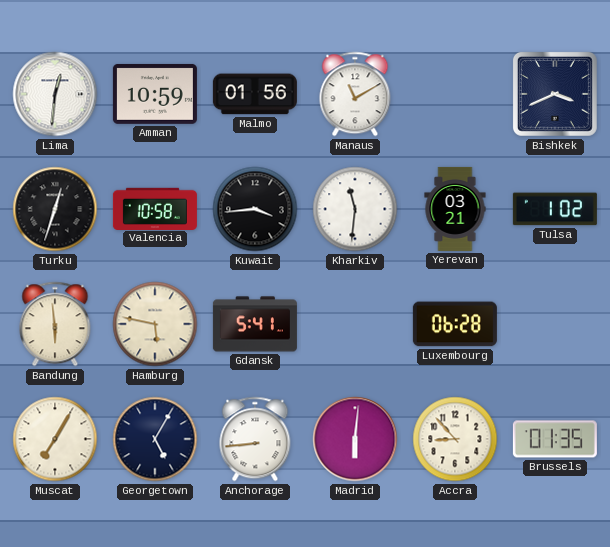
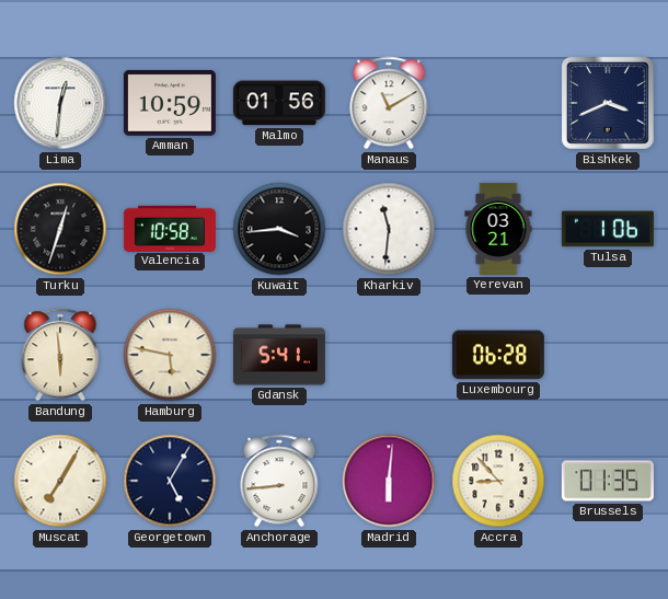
Tulsa: 1:02 -> 1:06 (608, 229)
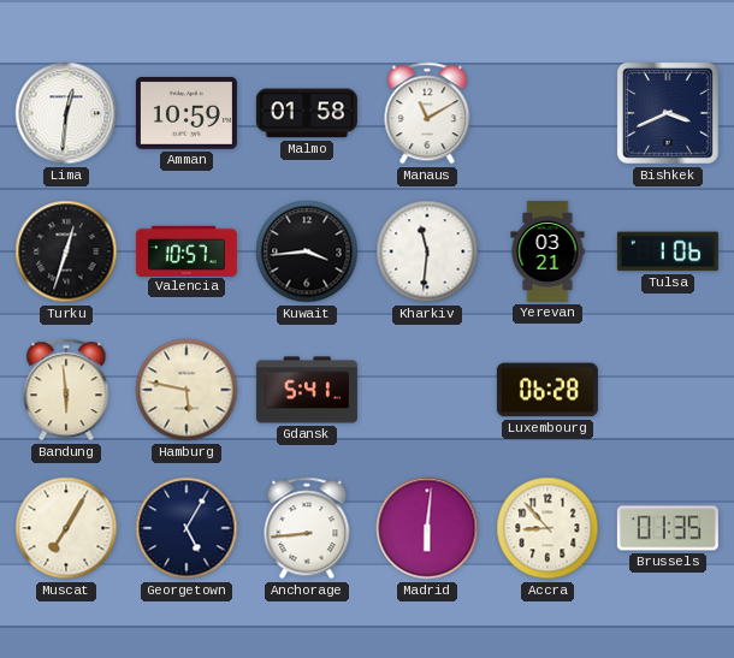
Malmo: 01:56 -> 01:58 (307, 113)
Valencia: 10:58 -> 10:57 (187, 250)
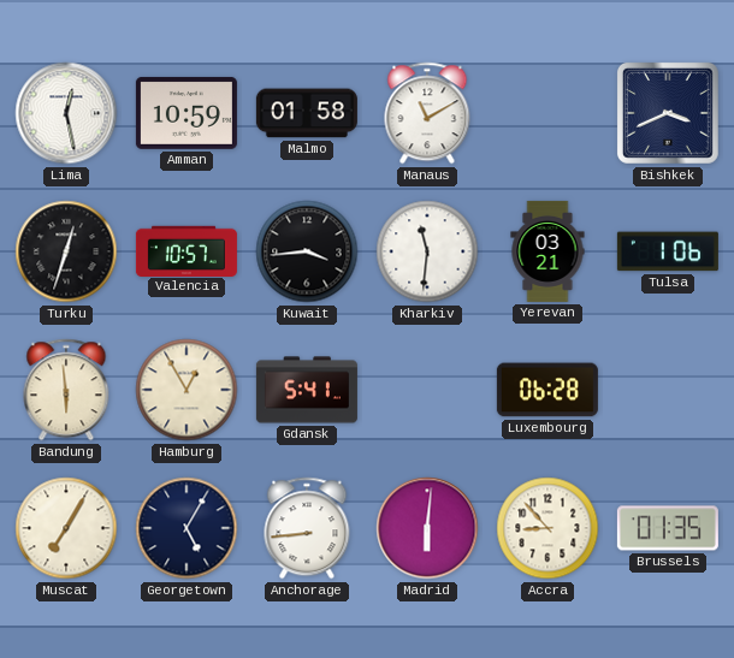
Lima: 12:31 -> 12:28 (66, 113)
Hamburg: 5:47 -> 12:55 (187, 390)
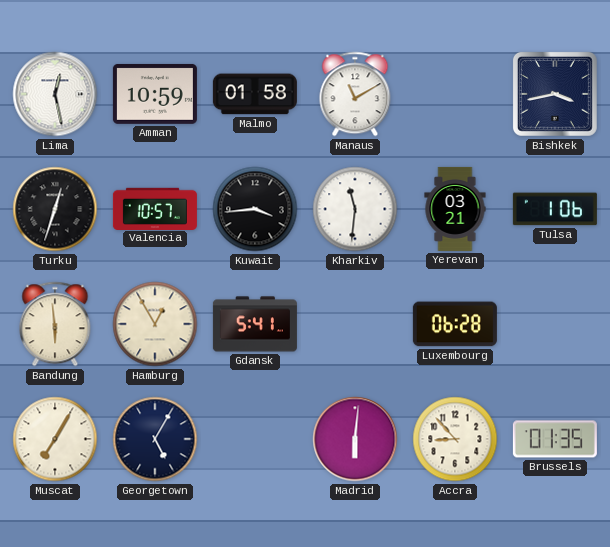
Bishkek: 3:41 -> 3:43 (555, 94)
Anchorage: 8:44 -> none (307, 528)
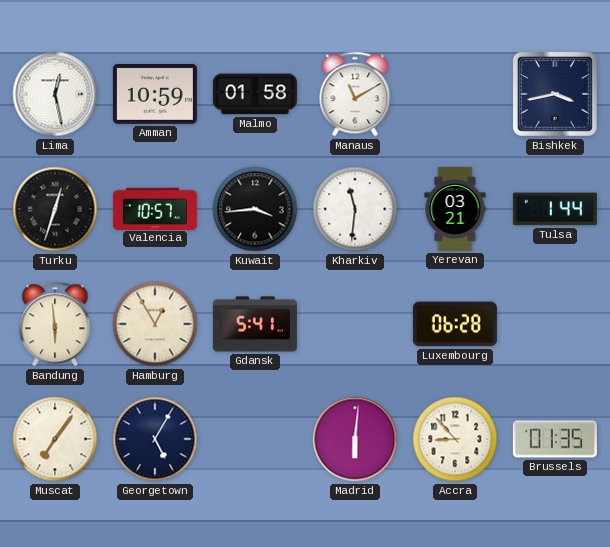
Tulsa: 1:06 -> 1:44 (555, 209)
Muscat: 7:05 -> 7:06 (55, 439)
